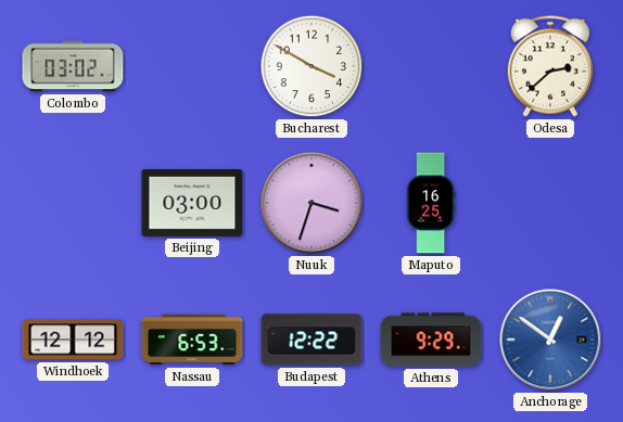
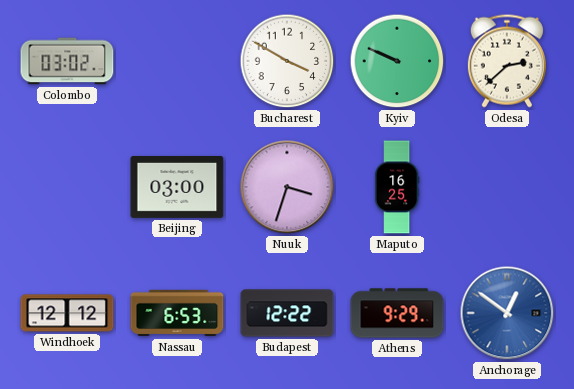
Kyiv: none -> 9:49 (397, 61)
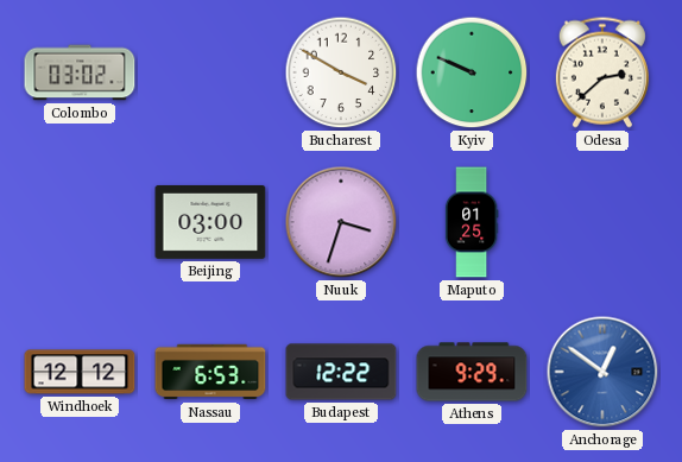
Maputo: 16:25 -> 01:25 (472, 222)
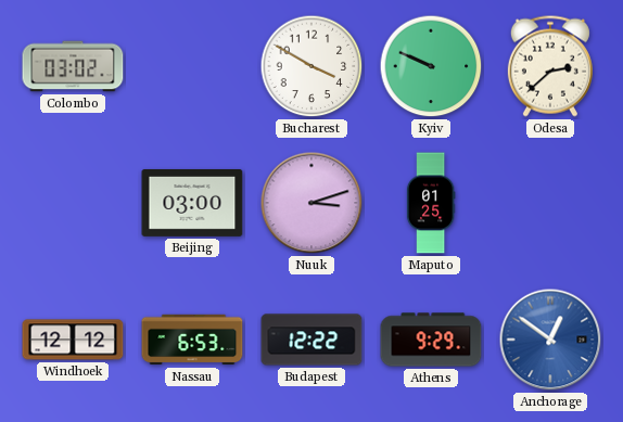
Nuuk: 3:33 -> 3:12 (311, 203)
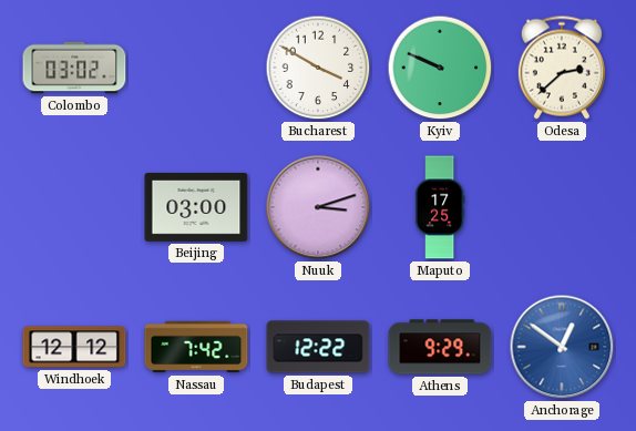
Maputo: 01:25 -> 17:25 (440, 207)
Nassau: 6:53 -> 7:42 (196, 347)
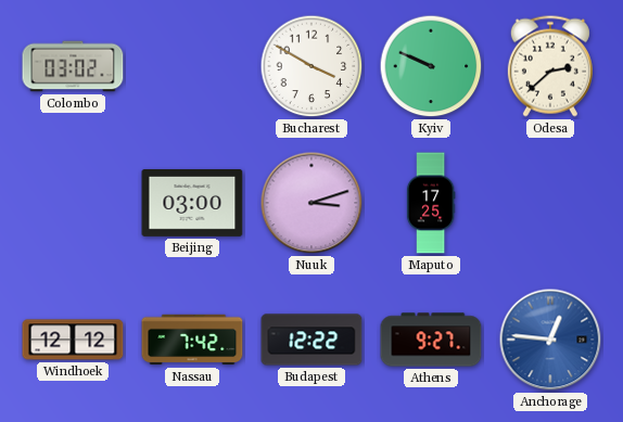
Athens: 9:29 -> 9:27 (431, 340)
Anchorage: 12:51 -> 12:46 (550, 340)
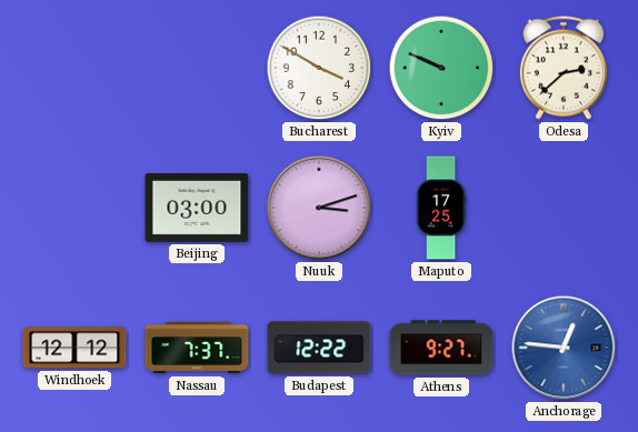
Colombo: 03:02 -> none (73, 66)
Nassau: 7:42 -> 7:37 (197, 348)
